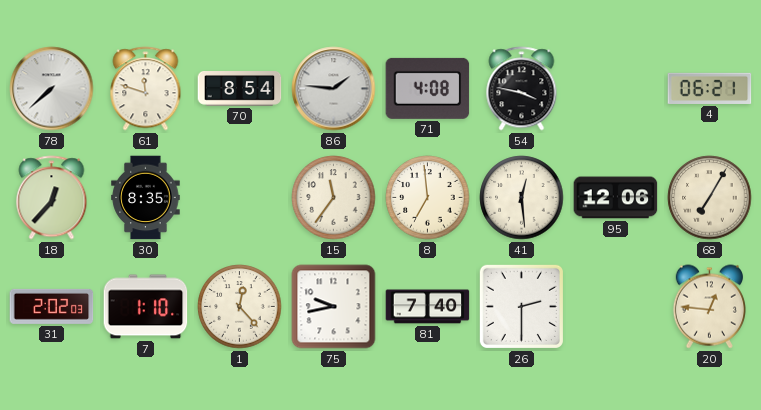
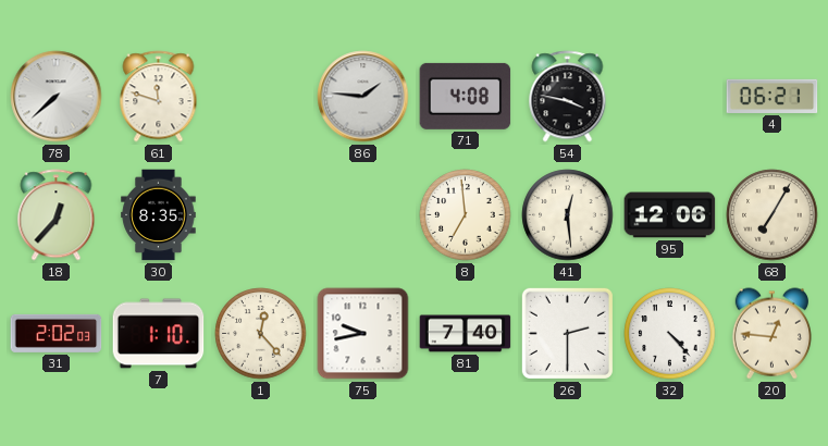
70: 8:54 -> none (240, 89)
15: 11:36 -> none (334, 198)
32: none -> 4:23 (670, 334)
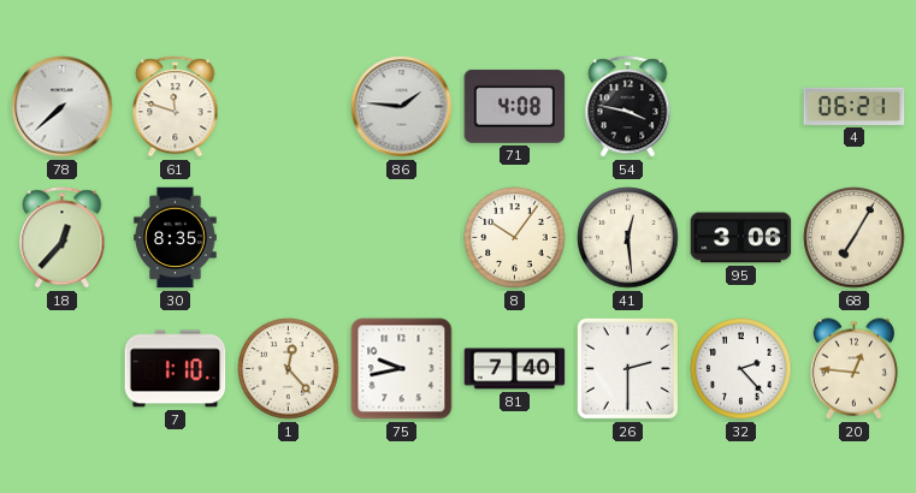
8: 6:59 -> 10:06 (515, 238)
95: 12:06 -> 3:06 (741, 238)
31: 2:02 -> none (57, 333)
32: 4:23 -> 2:23 (741, 369)
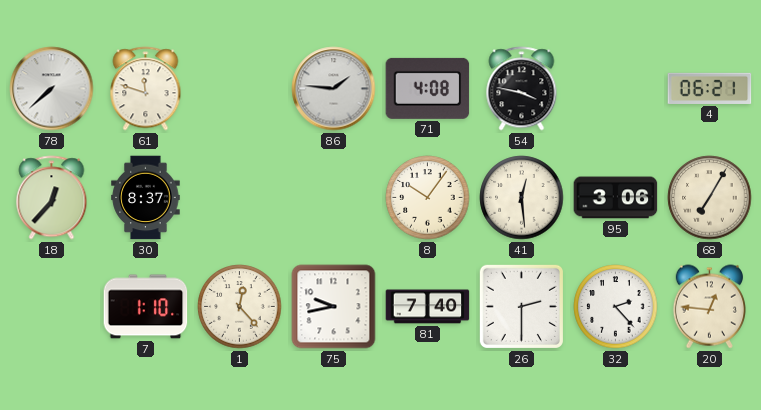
30: 8:35 -> 8:37 (146, 198)
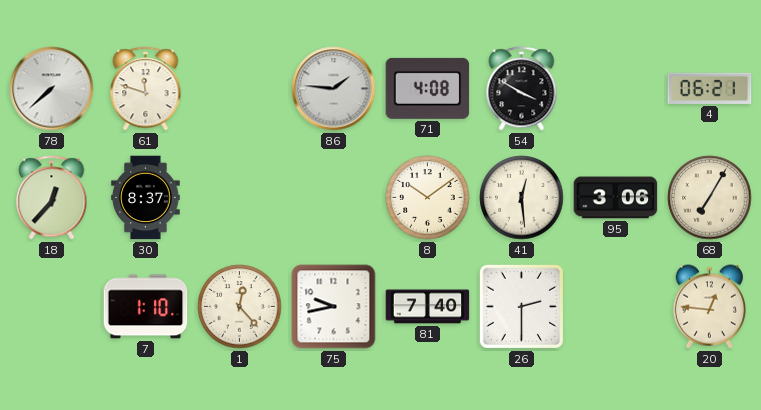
54: 3:47 -> 3:50 (522, 89)
8: 10:06 -> 10:09 (428, 198)
32: 2:23 -> none (616, 307)
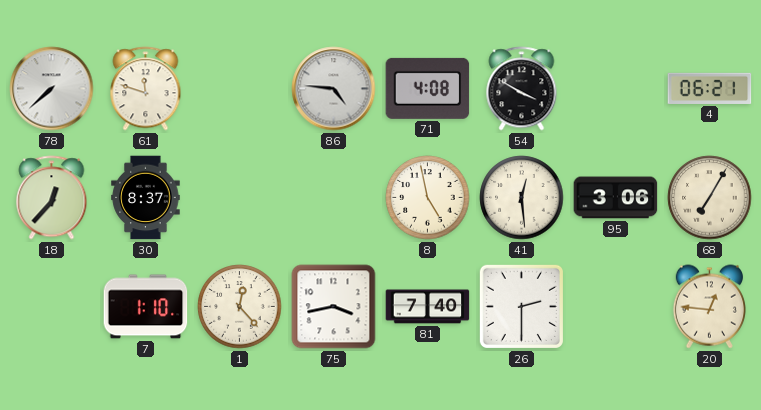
86: 1:46 -> 4:46 (334, 89)
8: 10:09 -> 4:58 (428, 198)
75: 9:43 -> 3:43 (334, 307)
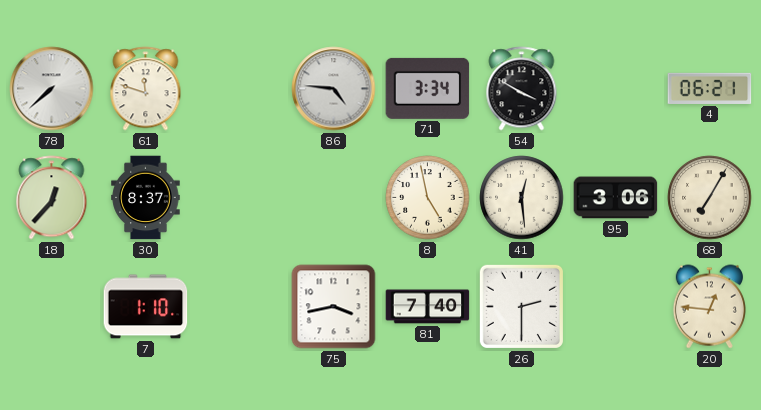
71: 4:08 -> 3:34 (428, 88)
1: 12:23 -> none (240, 307)
